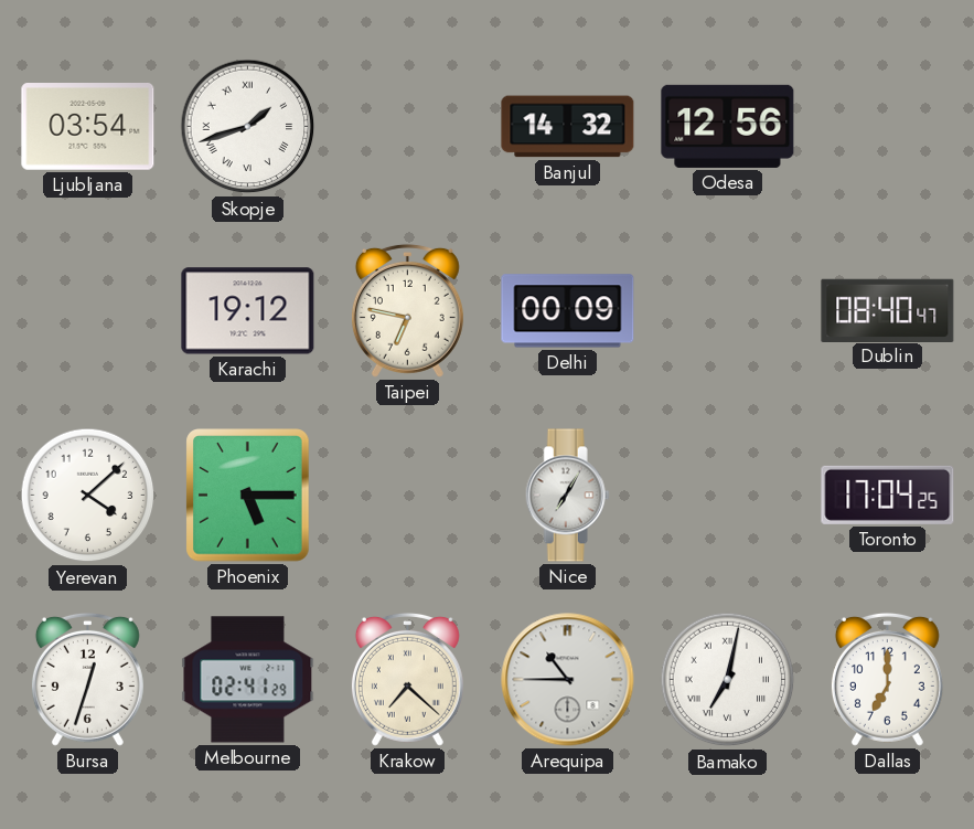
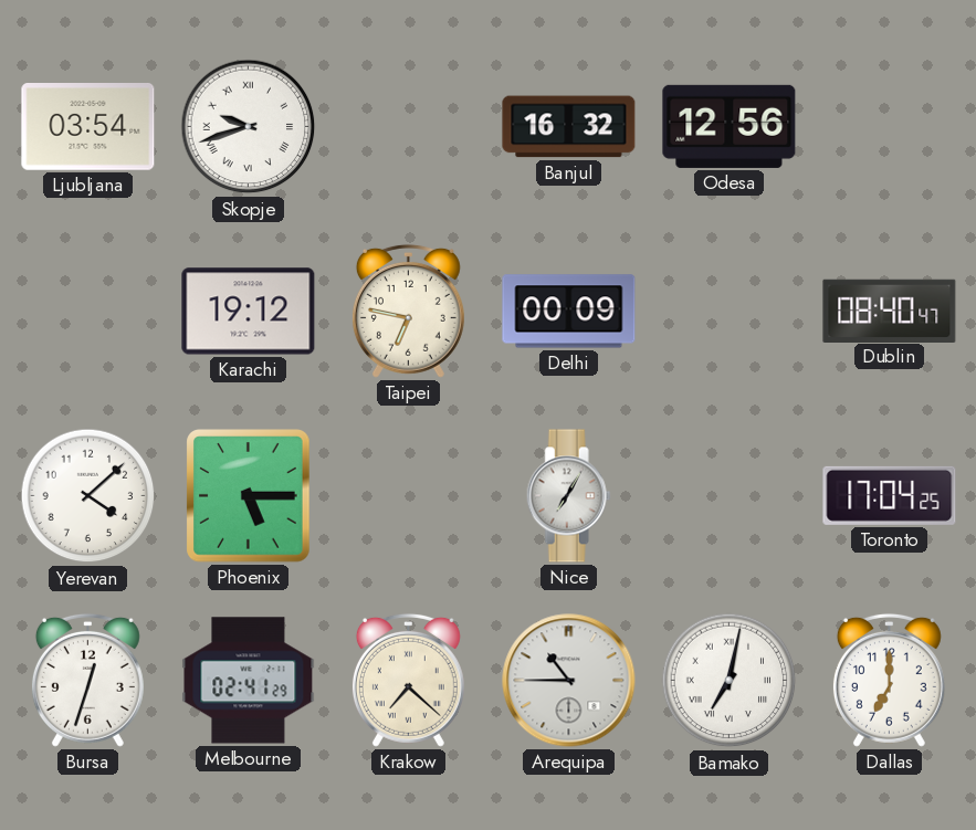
Skopje: 1:42 -> 9:42 (249, 127)
Banjul: 14:32 -> 16:32 (569, 127)
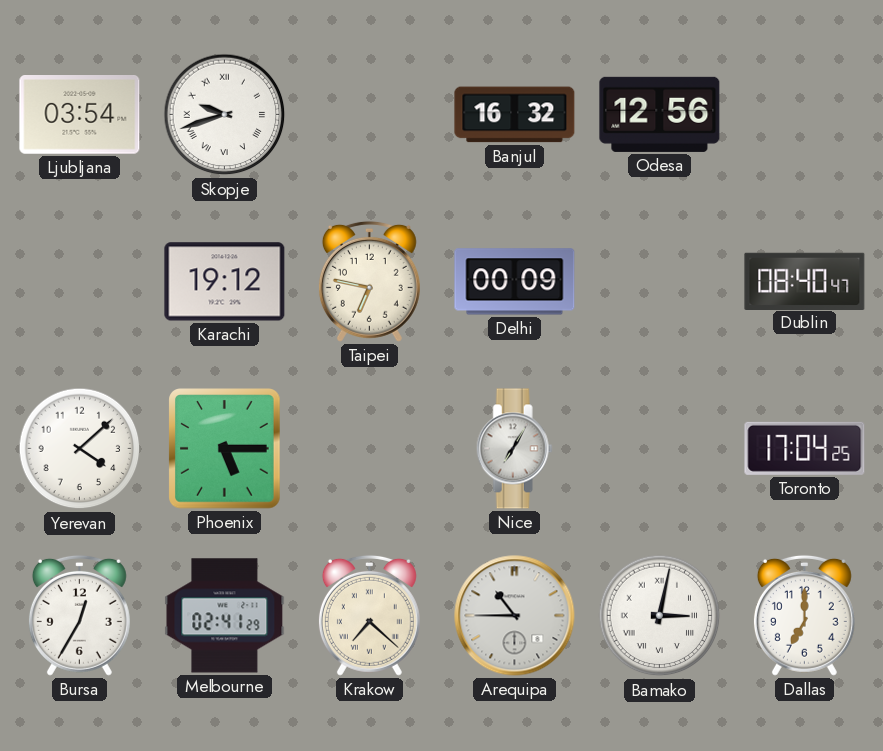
Bursa: 12:33 -> 12:35 (79, 615)
Bamako: 7:02 -> 3:02 (660, 616)
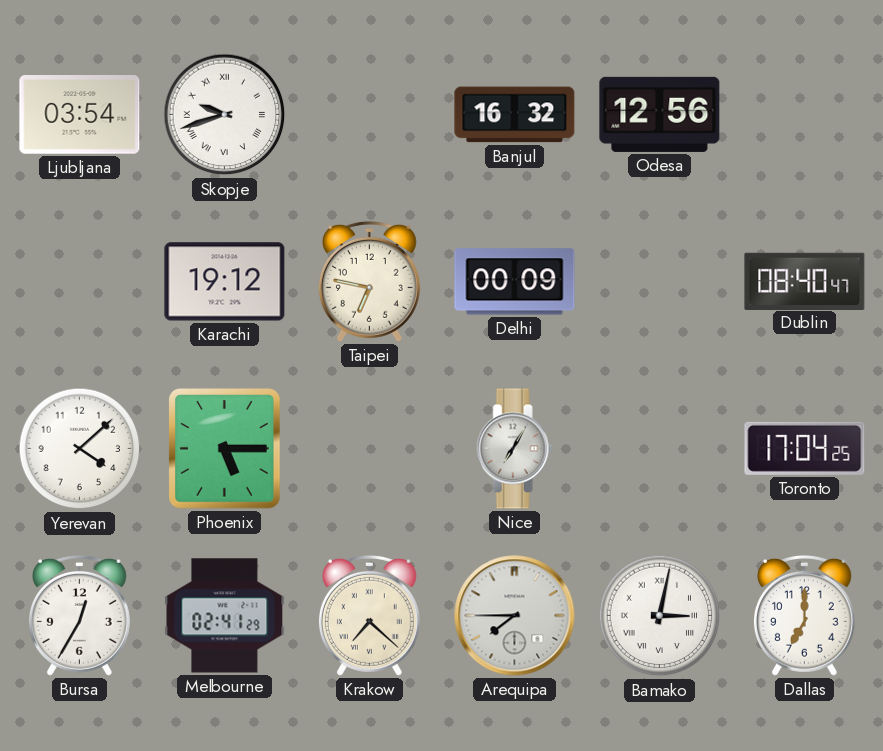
Arequipa: 10:45 -> 7:45 (515, 616)
